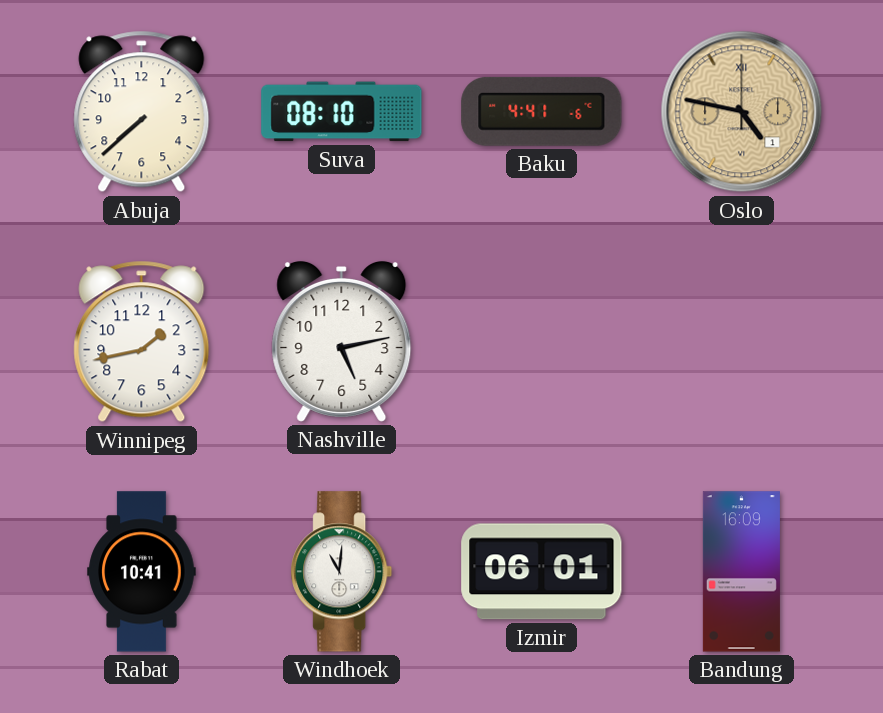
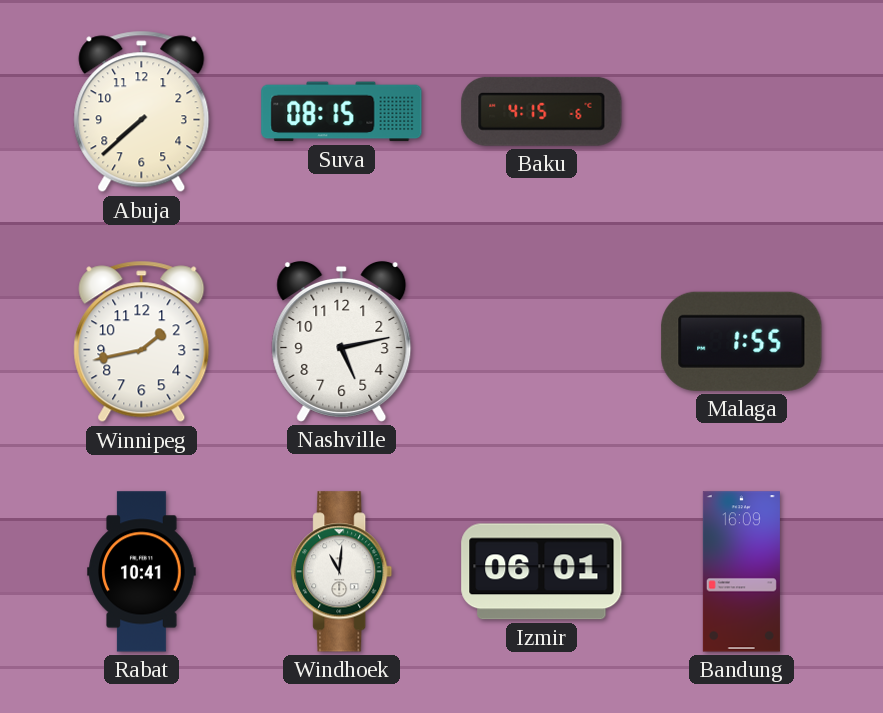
Suva: 08:10 -> 08:15 (342, 112)
Baku: 4:41 -> 4:15 (542, 111)
Oslo: 4:47 -> none (742, 112)
Malaga: none -> 1:55 (742, 341)
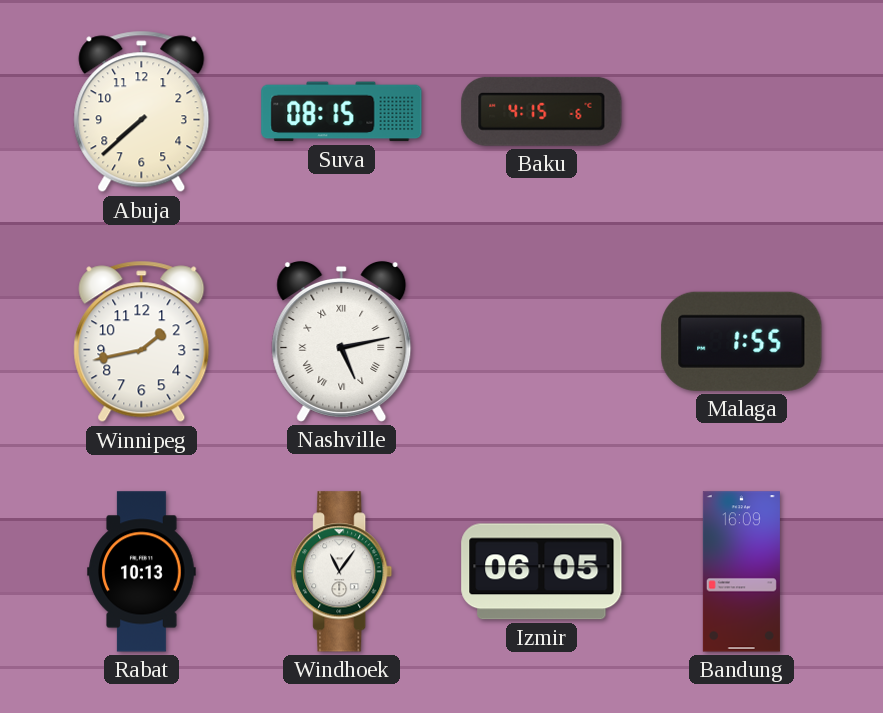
Nashville numerals: Arabic -> Roman (342, 341)
Rabat: 10:41 -> 10:13 (142, 572)
Windhoek: 11:01 -> 11:06 (342, 572)
Izmir: 06:01 -> 06:05 (542, 572)
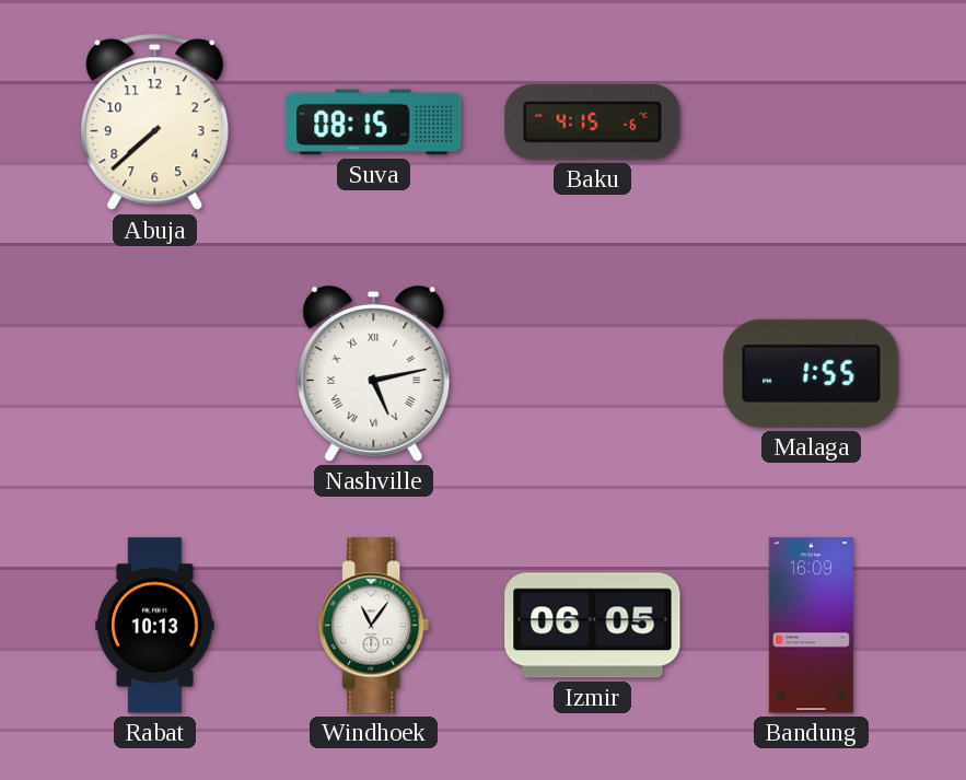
Winnipeg: 1:43 -> none (142, 342)
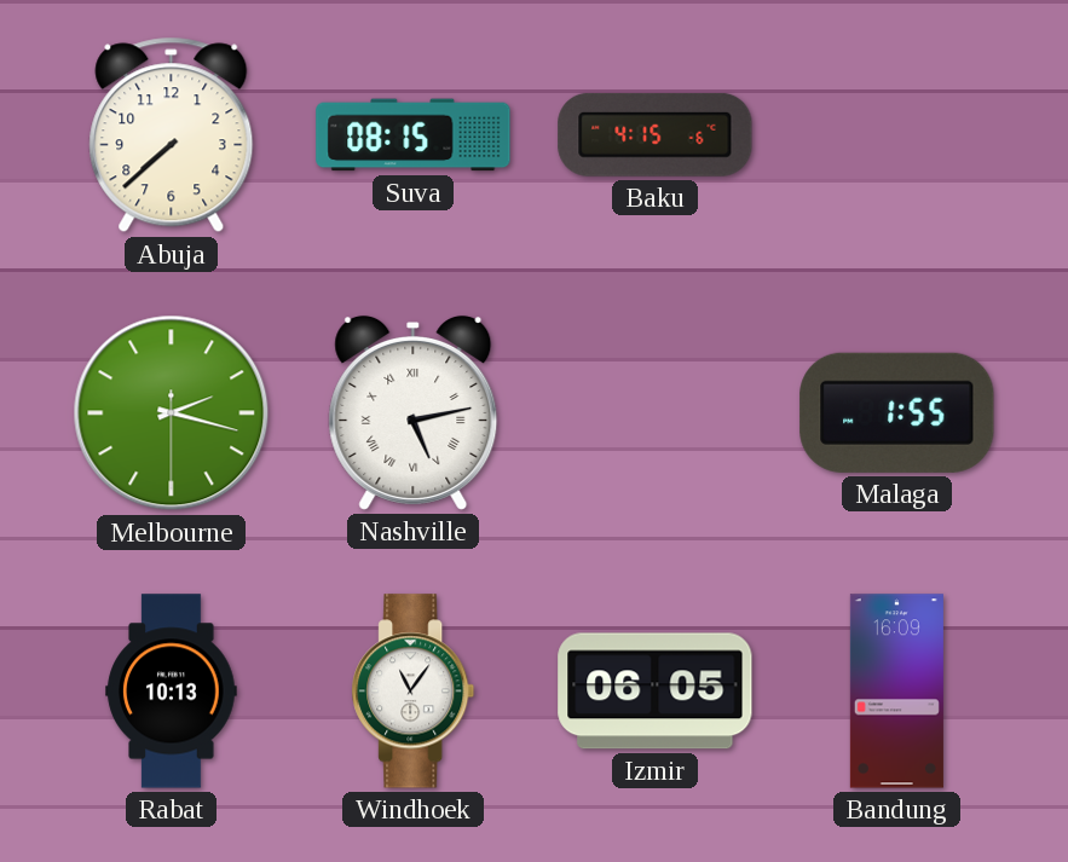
Melbourne: none -> 2:17 (172, 413)
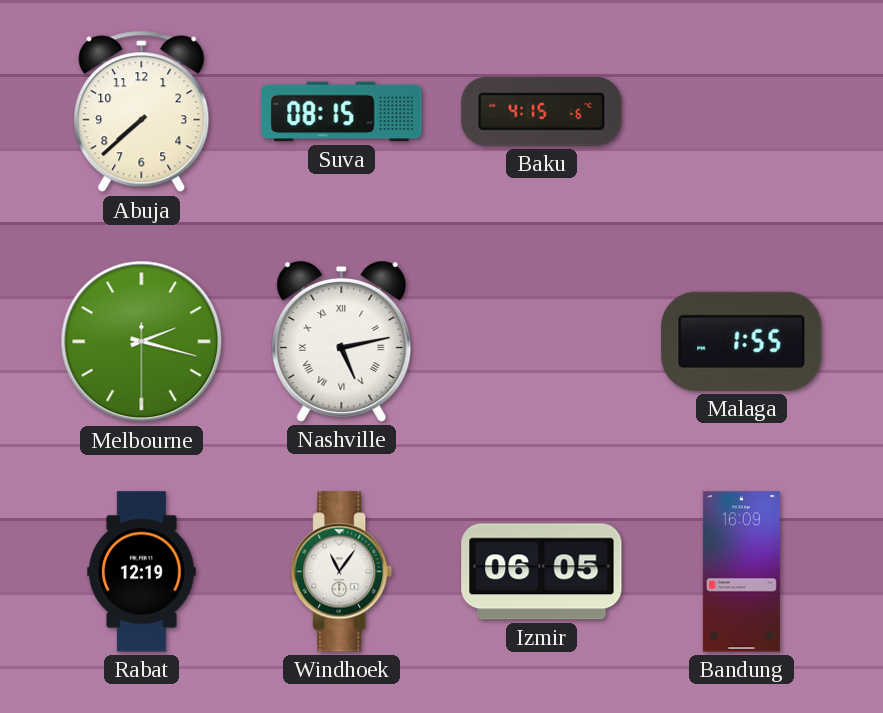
Rabat: 10:13 -> 12:19 (142, 572)
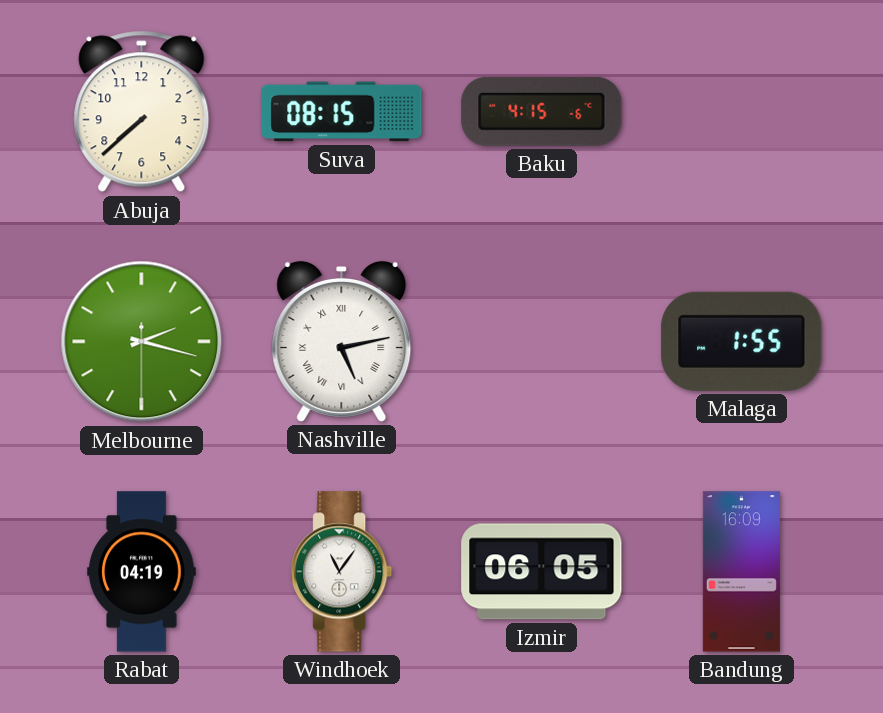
Rabat: 12:19 -> 04:19 (142, 572)
